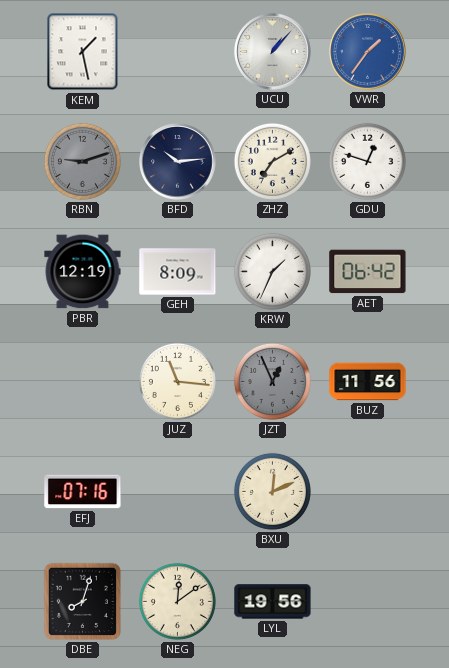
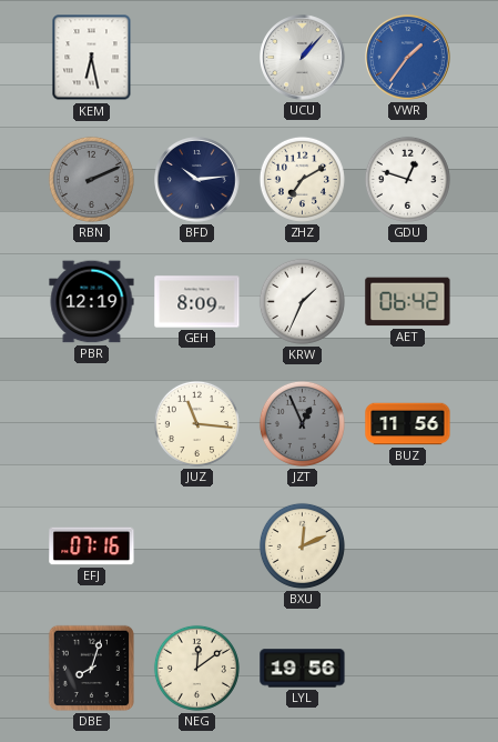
KEM: 1:28 -> 6:28 (92, 58)
RBN: 9:12 -> 2:11 (91, 179)
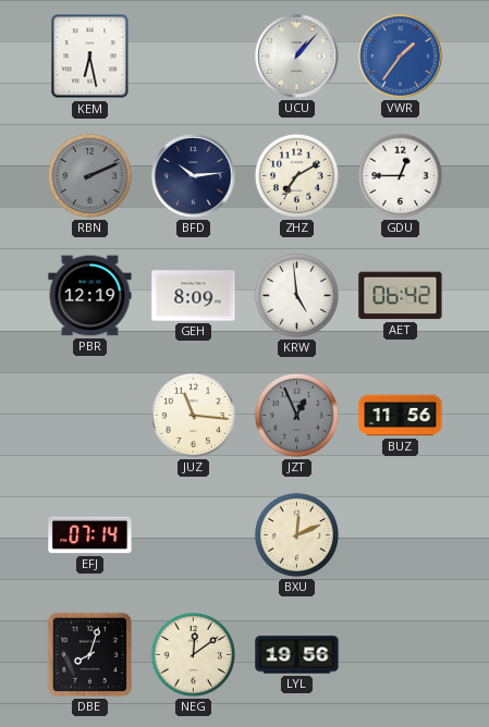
GDU: 12:48 -> 12:45 (400, 175)
KRW: 1:34 -> 4:59 (296, 295)
EFJ: 07:16 -> 07:14 (90, 535)
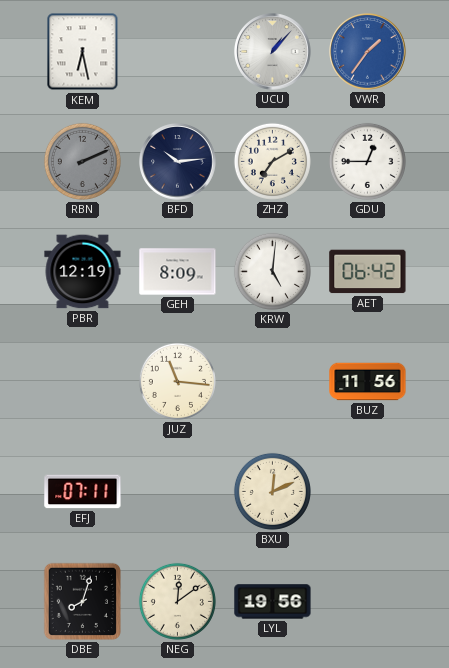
KRW: 4:59 -> 5:01 (272, 271)
JZT: 12:56 -> none (296, 415)
EFJ: 07:14 -> 07:11 (83, 492)
